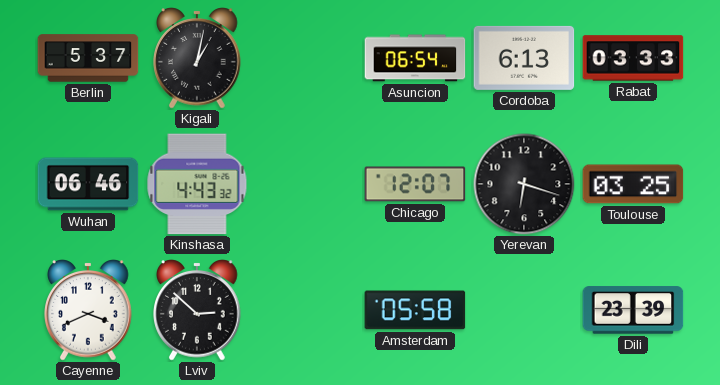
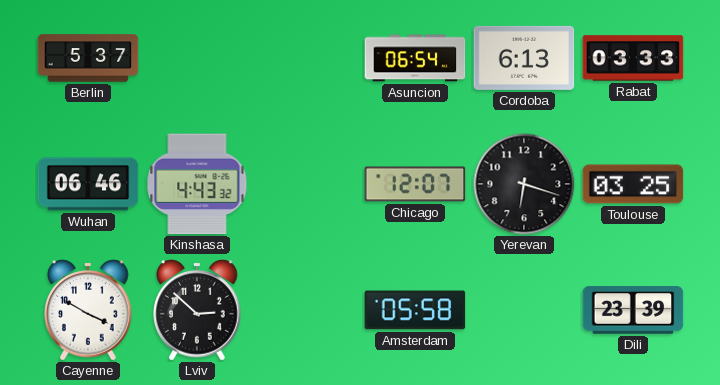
Kigali: 1:02 -> none (197, 58)
Cayenne: 3:41 -> 3:50 (88, 310)
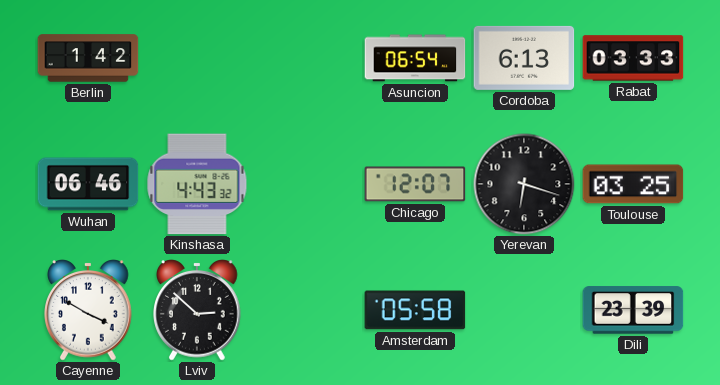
Berlin: 5:37 -> 1:42 (88, 58)
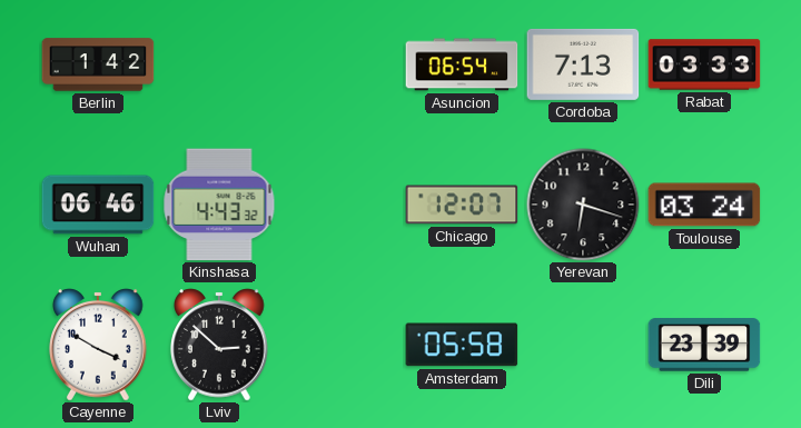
Cordoba: 6:13 -> 7:13 (583, 64)
Toulouse: 03:25 -> 03:24 (704, 205)
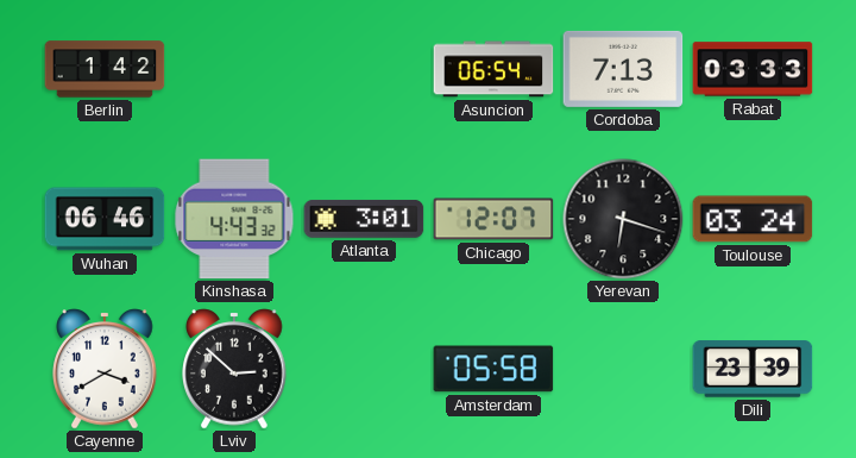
Atlanta: none -> 3:01 (364, 219)
Cayenne: 3:50 -> 3:40 (105, 369)
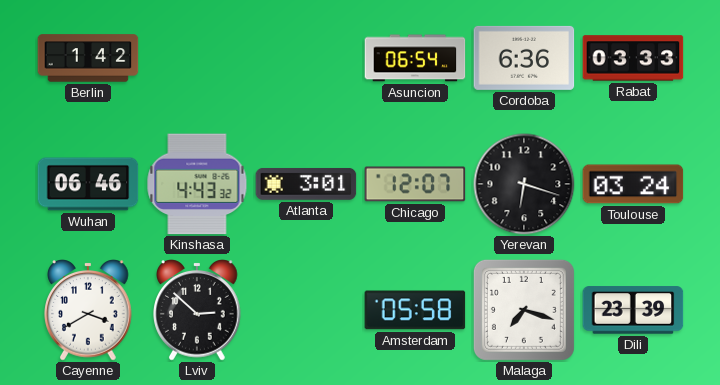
Cordoba: 7:13 -> 6:36 (524, 58)
Malaga: none -> 7:18 (524, 310)
